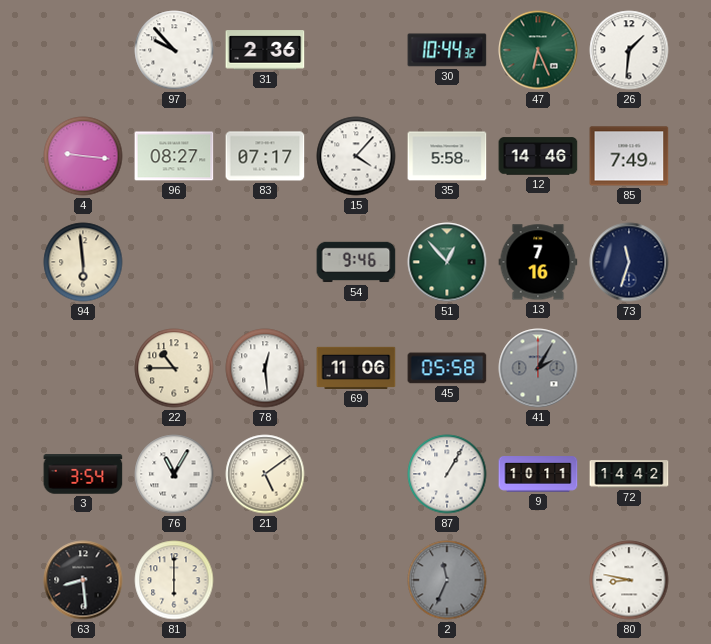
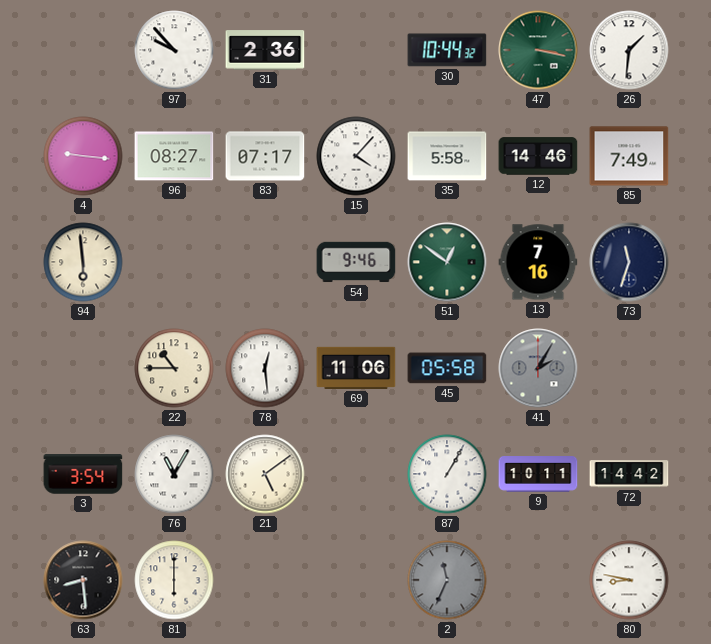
47: 6:26 -> 3:17 (538, 50)
51: 12:53 -> 12:51 (447, 262)
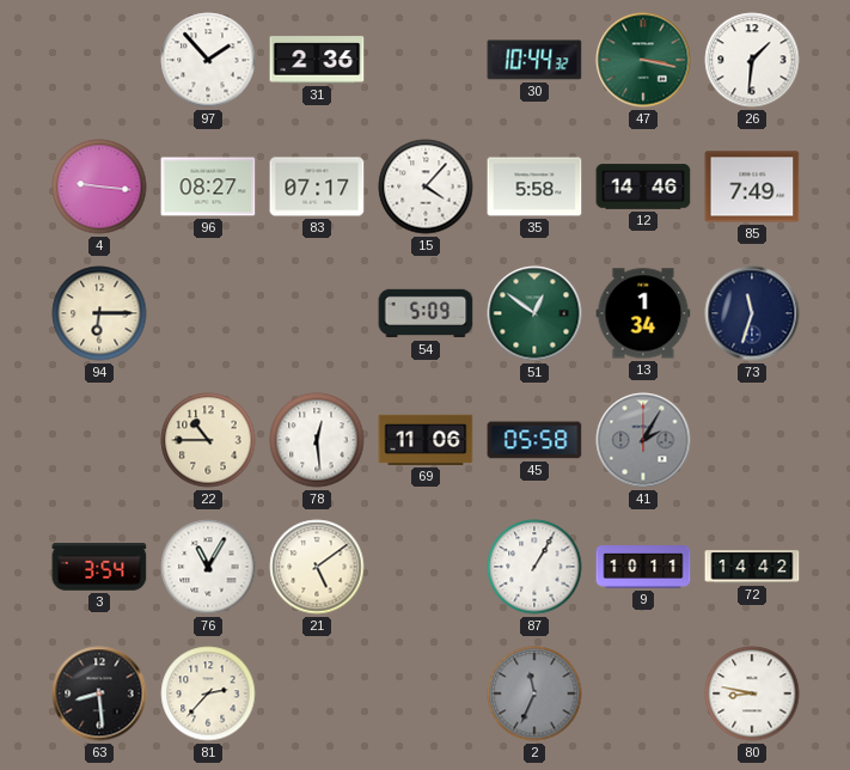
97: 9:53 -> 1:53 (208, 60)
94: 5:59 -> 6:15 (99, 313)
54: 9:46 -> 5:09 (426, 313)
13: 7:16 -> 1:34 (643, 313)
81: 6:00 -> 2:37 (208, 693)
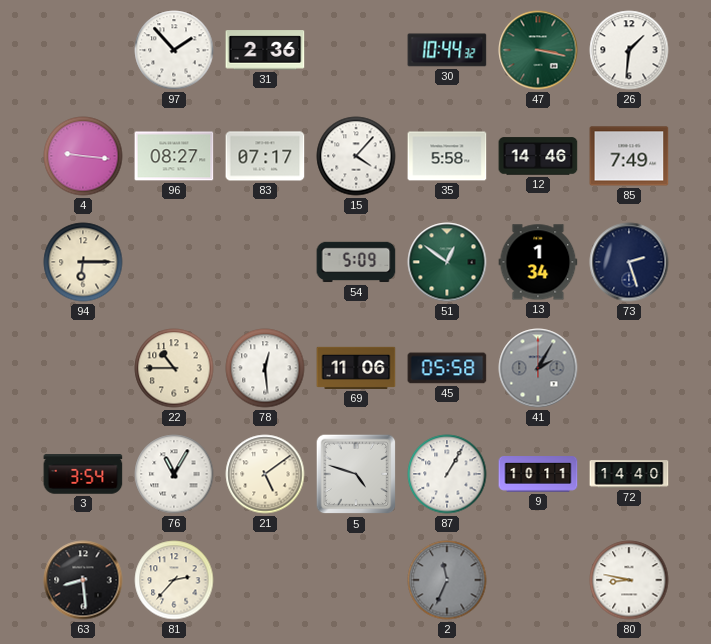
73: 11:33 -> 2:27 (629, 262)
5: none -> 4:48 (356, 474)
72: 14:42 -> 14:40 (629, 474)
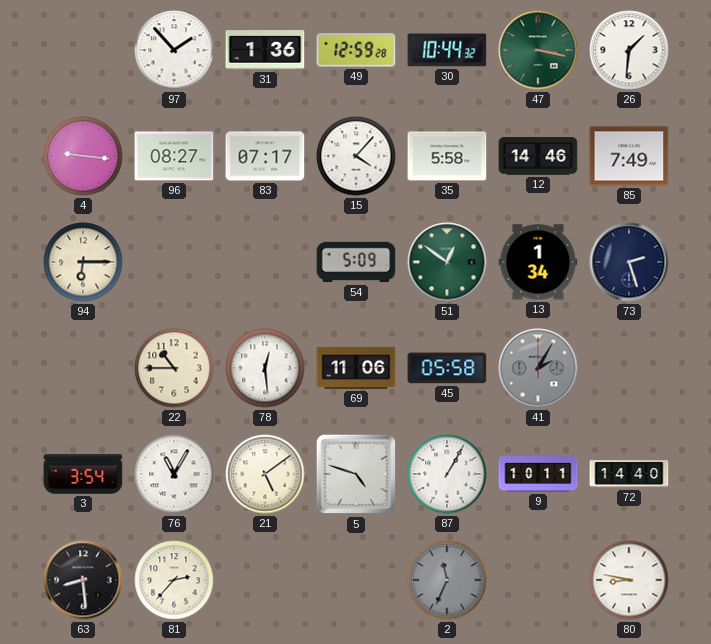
31: 2:36 -> 1:36 (265, 50)
49: none -> 12:59 (356, 50)
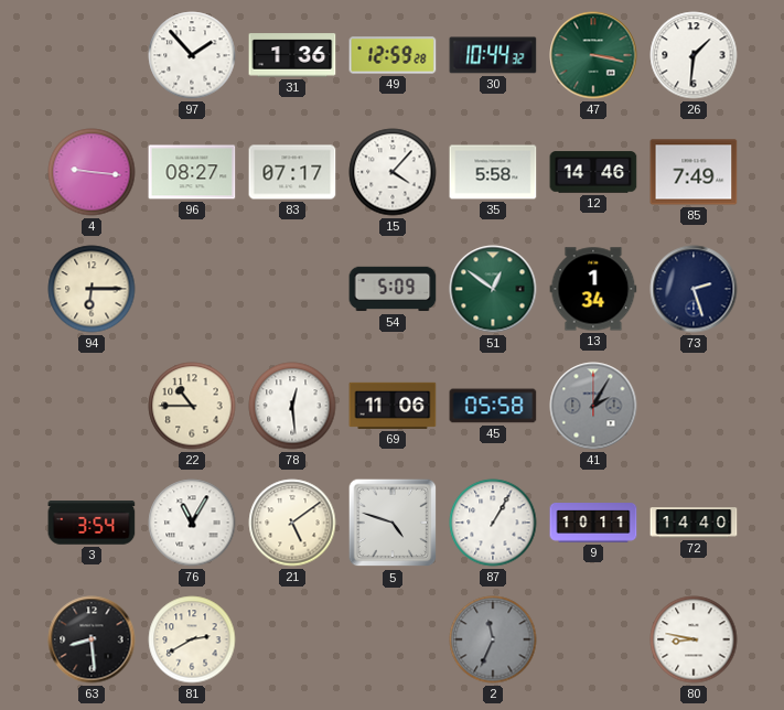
81: 2:37 -> 2:40 (192, 639)
